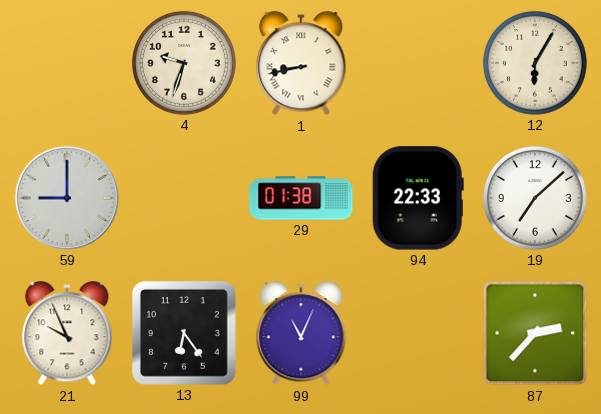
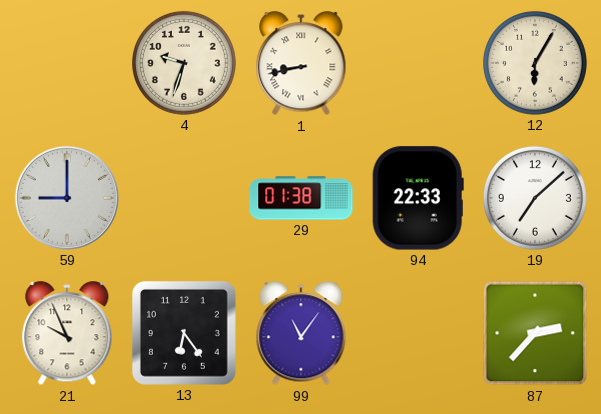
99: 11:04 -> 11:06 (301, 334)
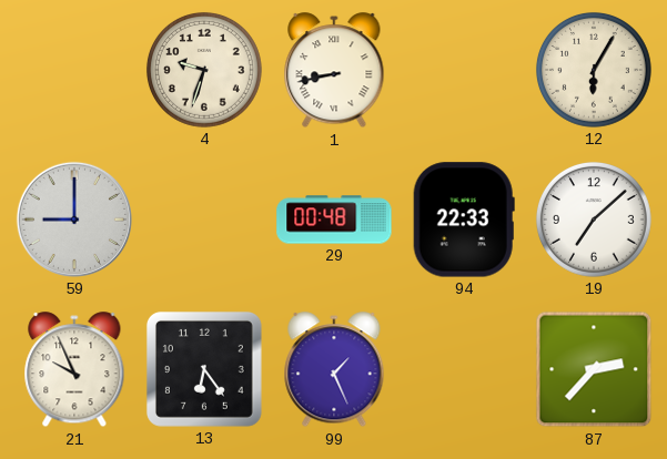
29: 01:38 -> 00:48 (334, 220)
99: 11:06 -> 1:26 (334, 370)
